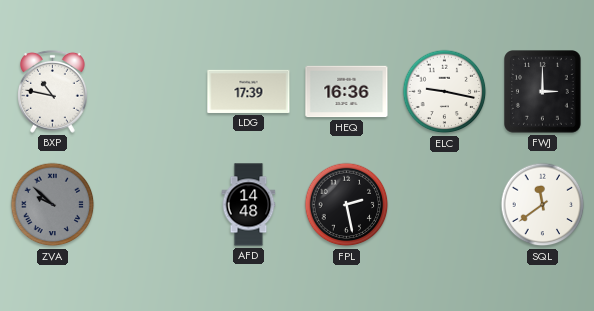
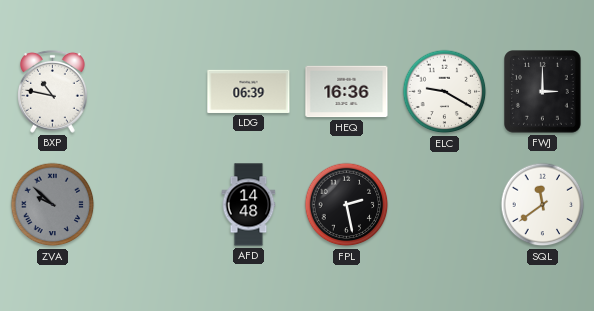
LDG: 17:39 -> 06:39 (249, 91)
ELC: 9:17 -> 9:20 (445, 92)
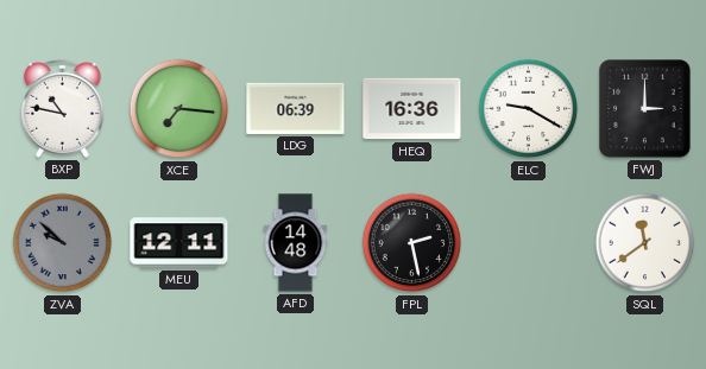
XCE: none -> 7:16 (179, 109)
MEU: none -> 12:11 (179, 243)
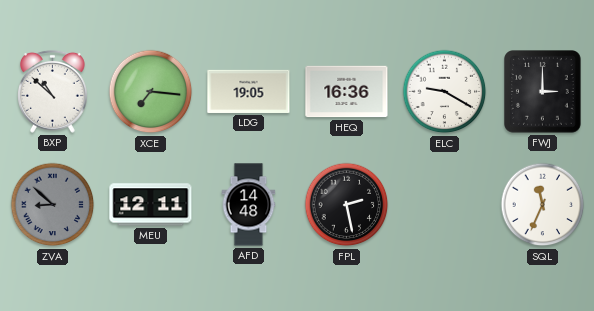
BXP: 10:47 -> 10:52 (53, 91)
LDG: 06:39 -> 19:05 (249, 91)
ZVA: 9:52 -> 8:52 (53, 205)
SQL: 11:39 -> 11:34 (543, 205)
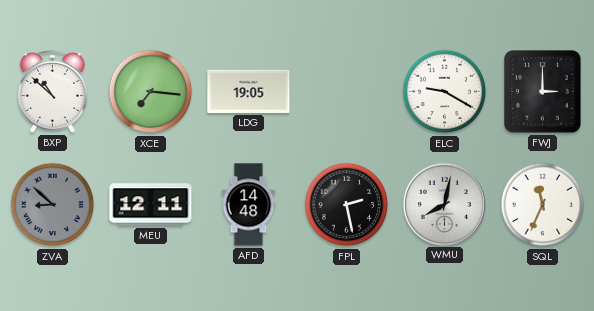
HEQ: 16:36 -> none (347, 92)
WMU: none -> 8:02 (444, 204)
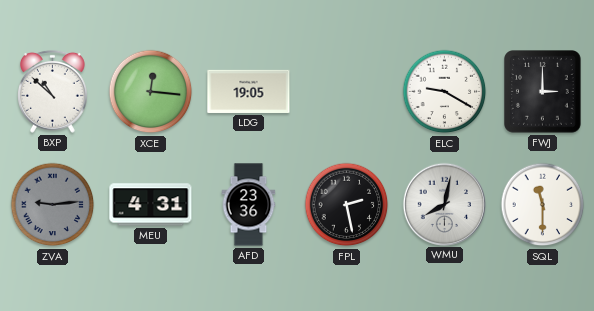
XCE: 7:16 -> 12:16 (151, 92)
ZVA: 8:52 -> 9:14 (53, 205)
MEU: 12:11 -> 4:31 (151, 205)
AFD: 14:48 -> 23:36 (249, 205)
SQL: 11:34 -> 11:30 (543, 205)
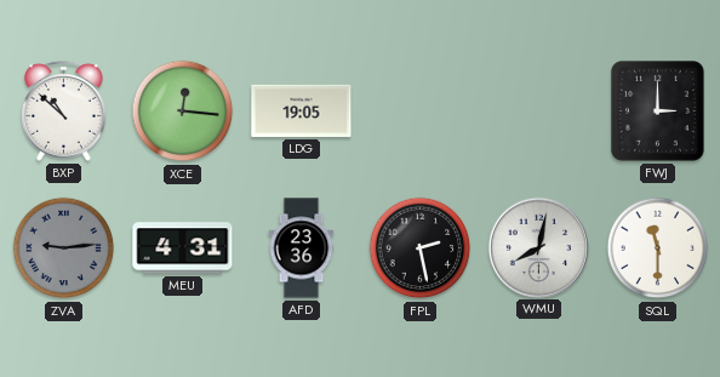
ELC: 9:20 -> none (445, 92)
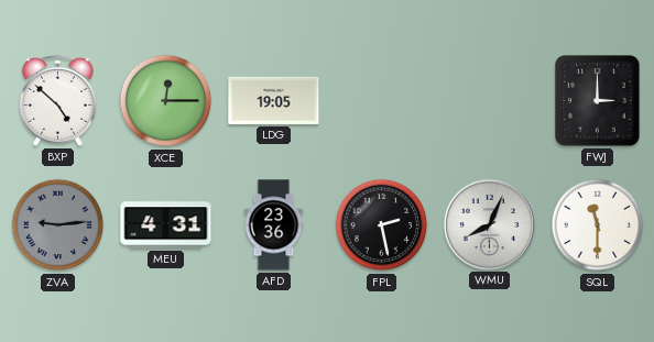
BXP: 10:52 -> 4:52 (58, 100)
XCE: 12:16 -> 12:15 (166, 101)
WMU: 8:02 -> 8:04 (489, 224)
